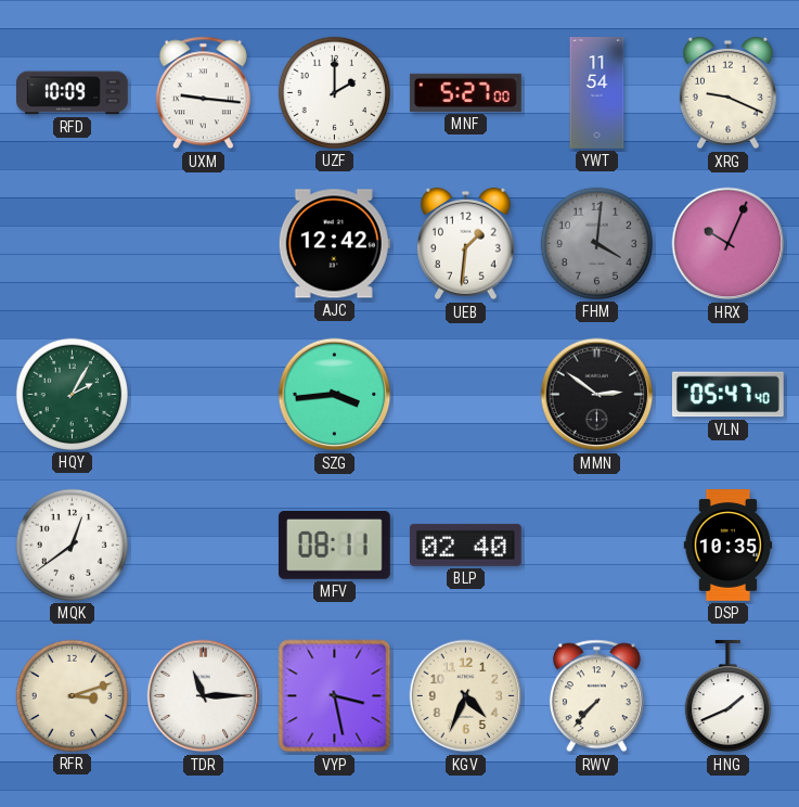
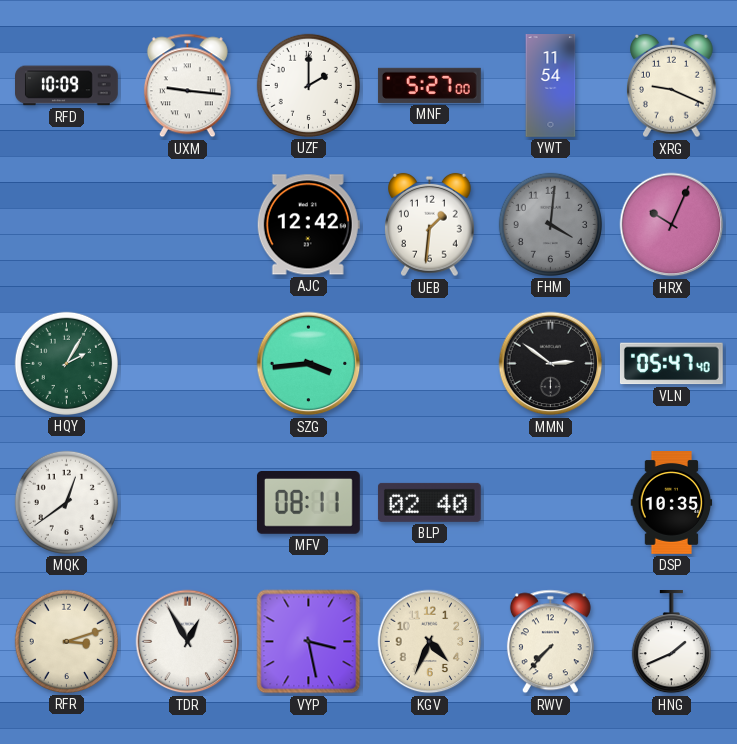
TDR: 11:15 -> 12:55 (188, 642)
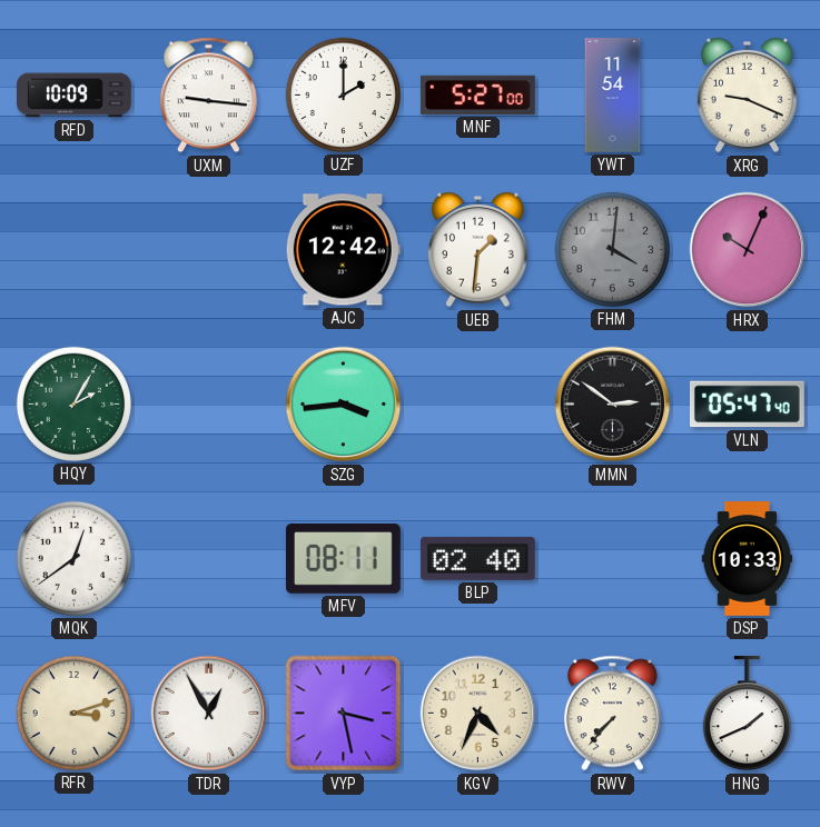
DSP: 10:35 -> 10:33 (748, 559)
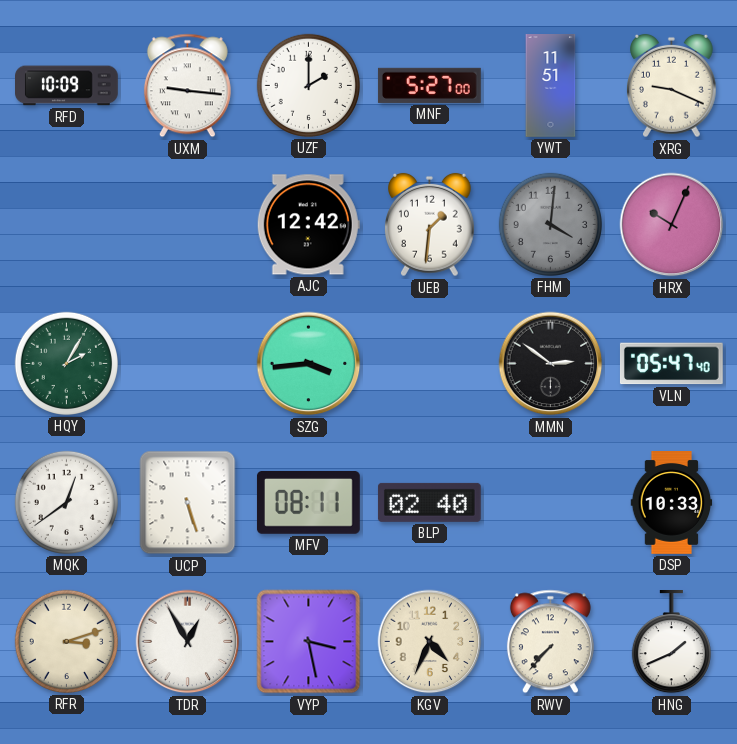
YWT: 11:54 -> 11:51 (551, 86)
UCP: none -> 5:27 (188, 503)
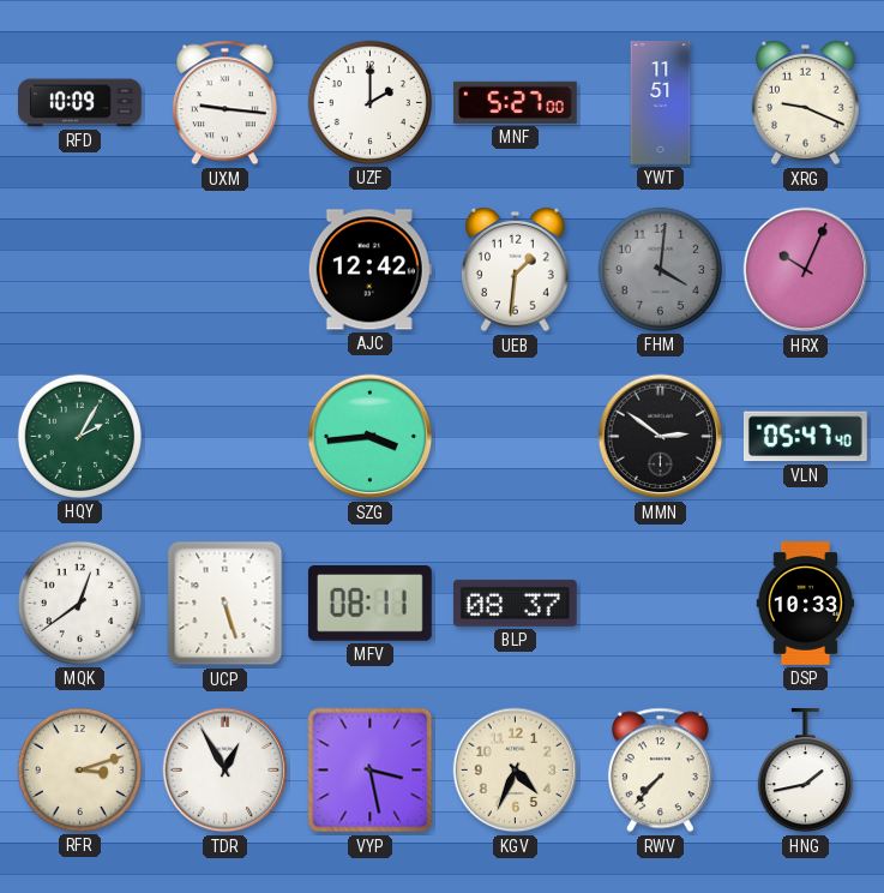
BLP: 02:40 -> 08:37 (515, 603)
HNG: 1:41 -> 1:43 (805, 772)
